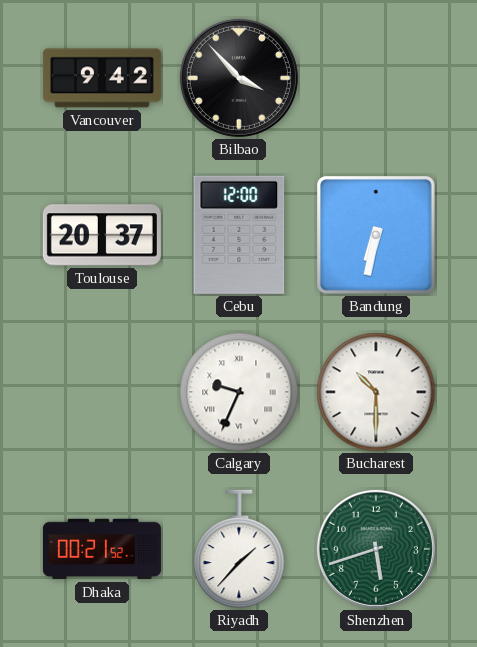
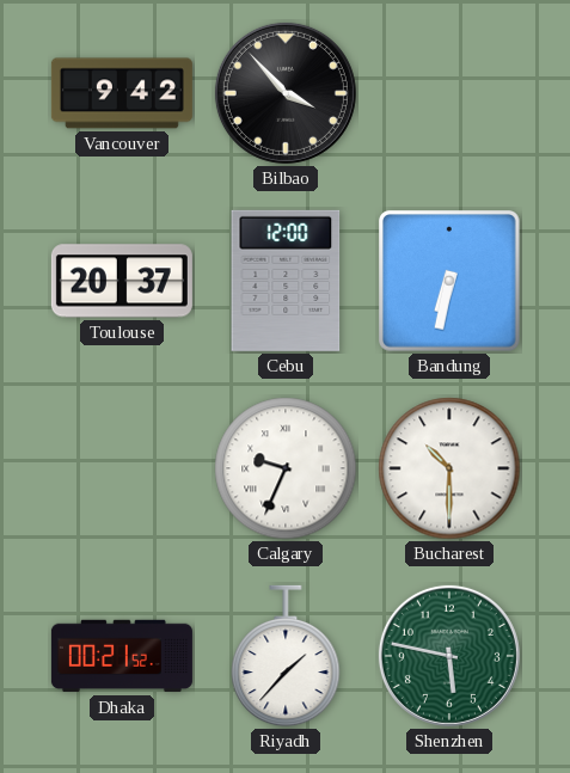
Shenzhen: 5:42 -> 5:47 (449, 656)
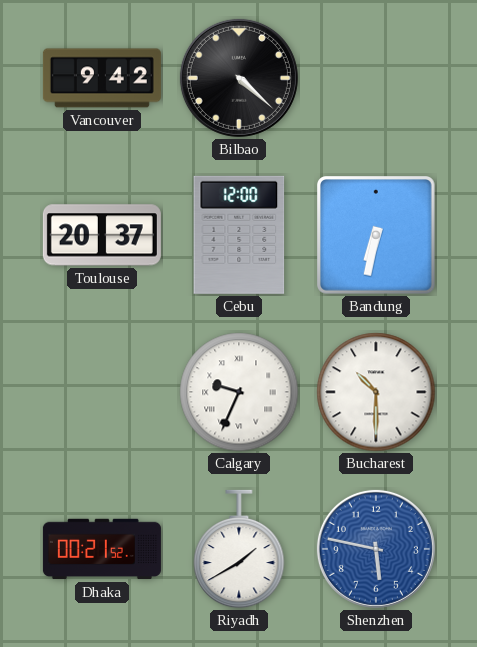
Bilbao: 3:53 -> 4:22 (239, 78)
Riyadh: 1:37 -> 1:40 (239, 549)
Shenzhen dial: green -> blue (376, 549)
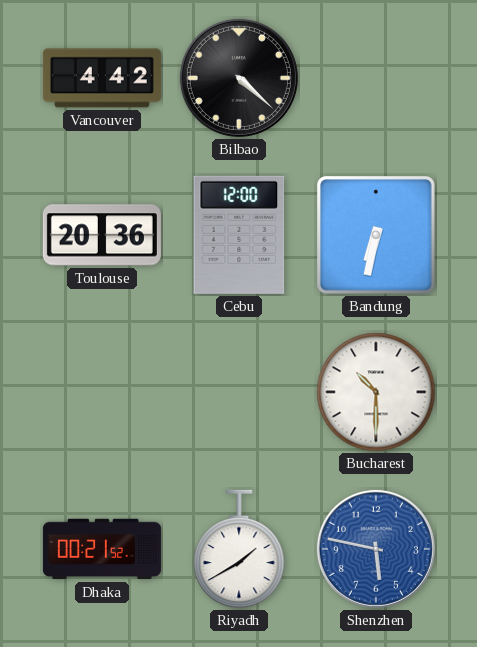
Vancouver: 9:42 -> 4:42 (102, 78)
Toulouse: 20:37 -> 20:36 (102, 235)
Calgary: 9:34 -> none (239, 392)
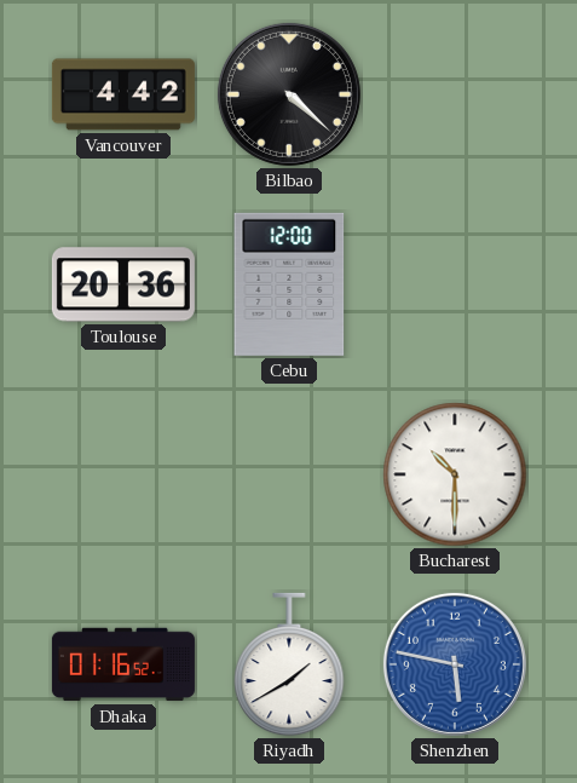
Bandung: 6:32 -> none (376, 235)
Dhaka: 00:21 -> 01:16 (123, 664)
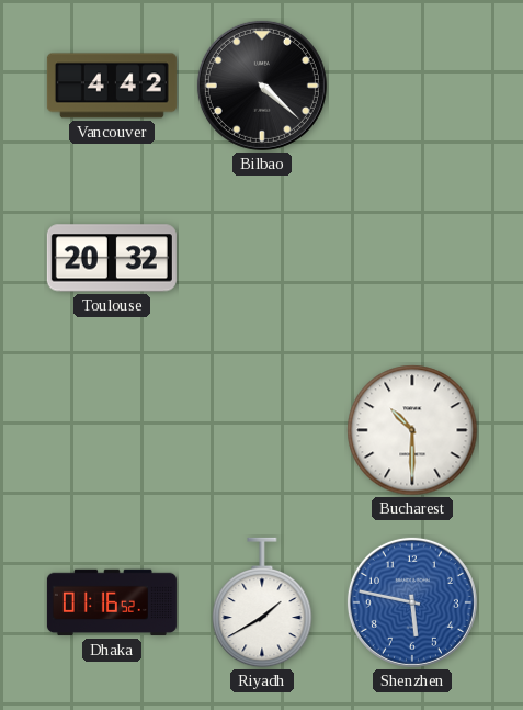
Toulouse: 20:36 -> 20:32 (112, 258)
Cebu: 12:00 -> none (289, 284)
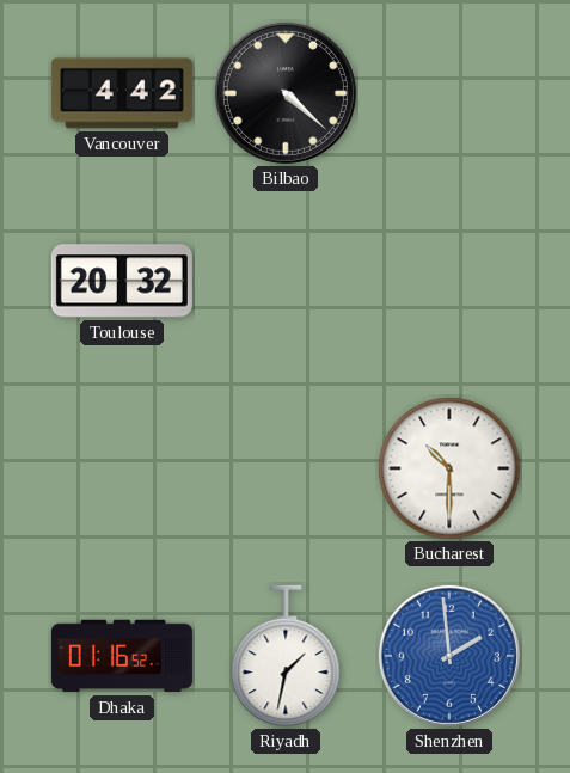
Riyadh: 1:40 -> 1:32 (286, 656)
Shenzhen: 5:47 -> 1:59 (449, 656)
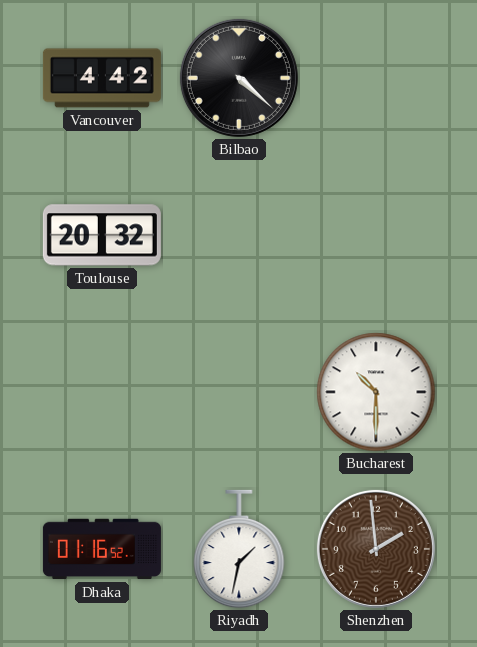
Shenzhen dial: blue -> brown (376, 549)
